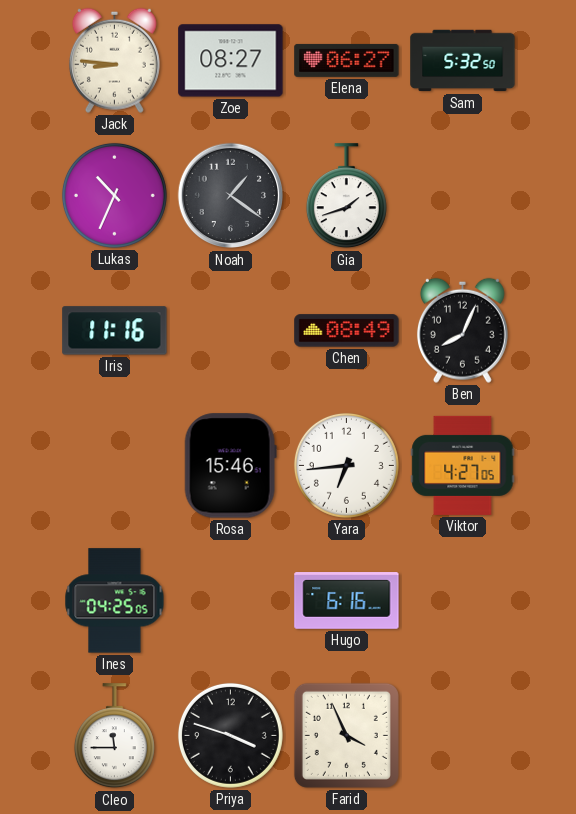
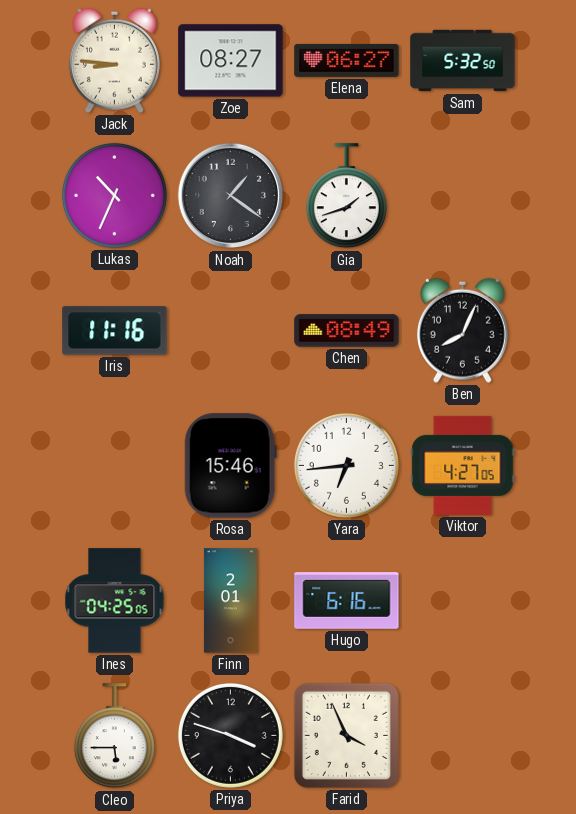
Finn: none -> 2:01 (230, 601)
Cleo: 11:45 -> 5:45 (114, 736)
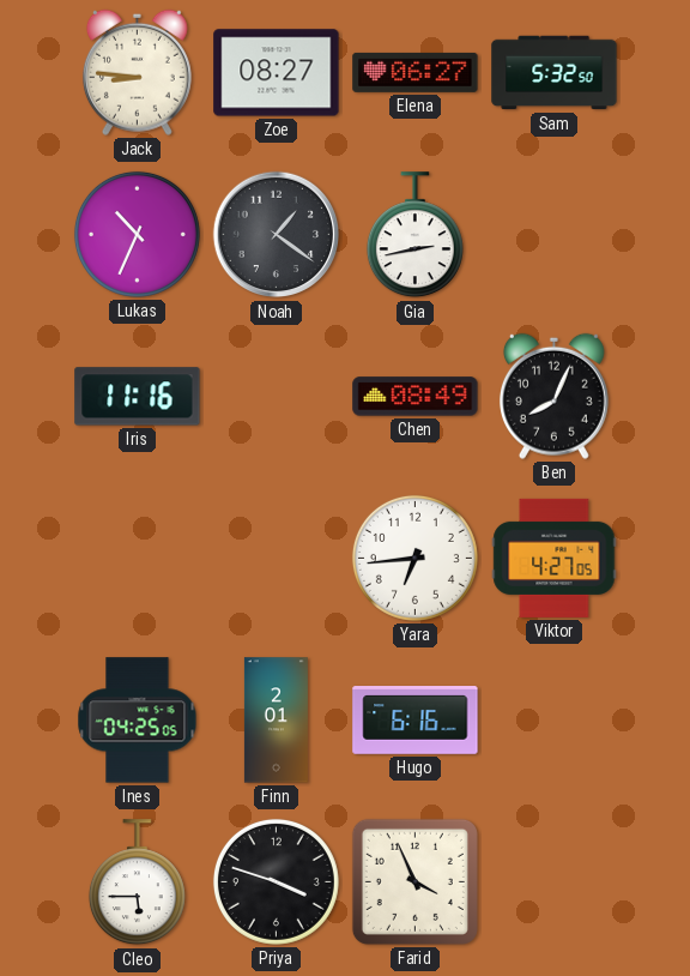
Gia: 1:42 -> 2:43 (414, 235)
Rosa: 15:46 -> none (230, 466)
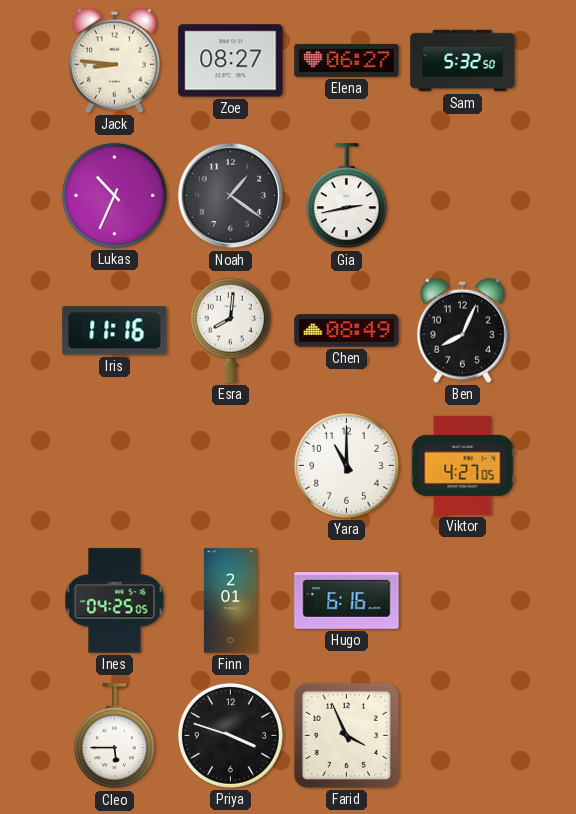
Esra: none -> 8:01 (230, 330)
Yara: 6:44 -> 11:00 (346, 465)
